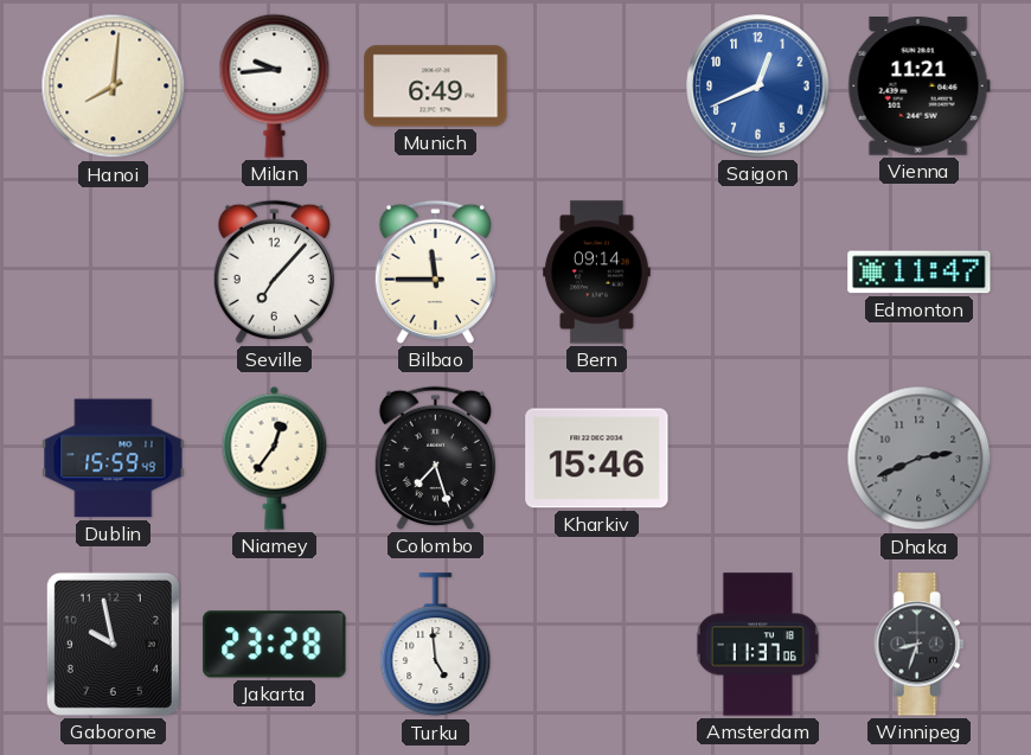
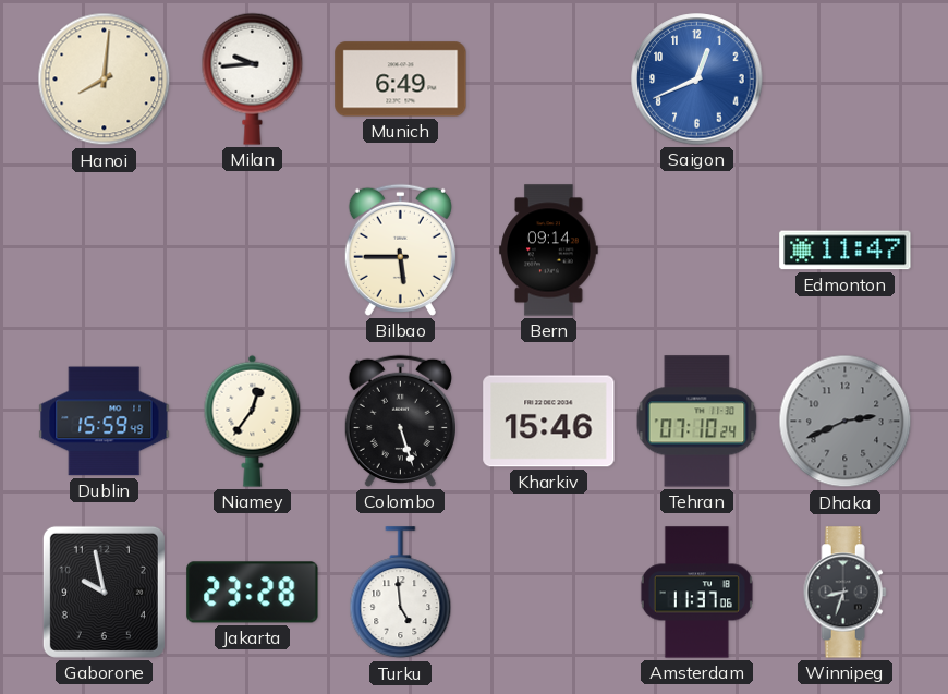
Vienna: 11:21 -> none (918, 87)
Seville: 7:07 -> none (274, 271)
Bilbao: 11:45 -> 5:45 (400, 249)
Colombo: 7:27 -> 5:27 (400, 421)
Tehran: none -> 07:10 (697, 422)
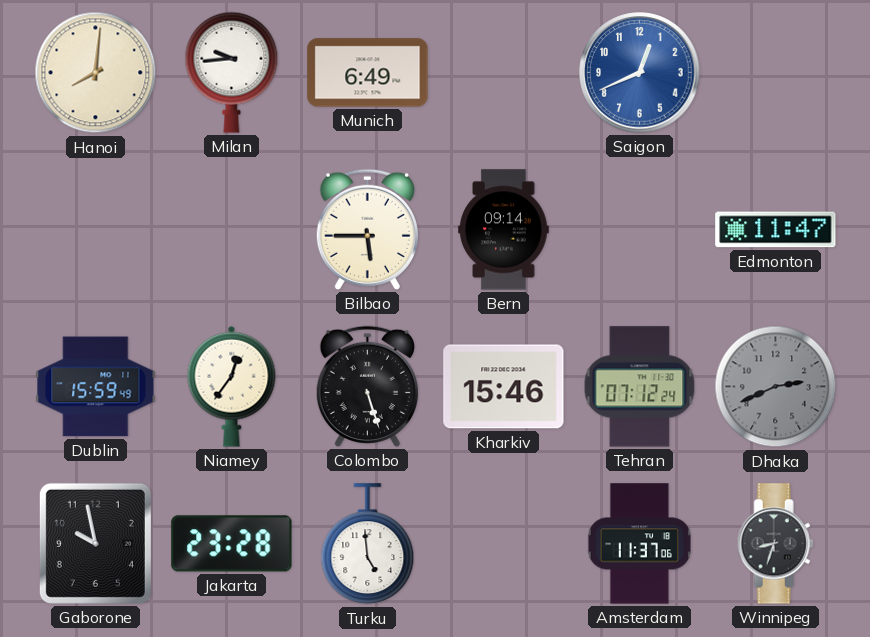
Tehran: 07:10 -> 07:12 (640, 387)
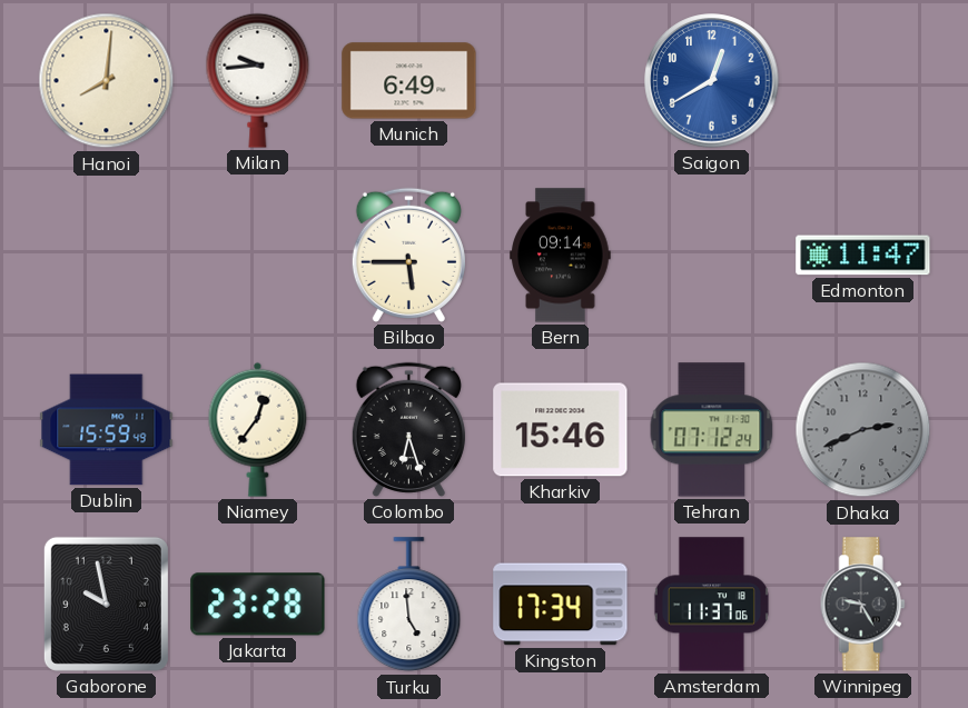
Saigon: 12:41 -> 12:40 (712, 81)
Colombo: 5:27 -> 6:27 (408, 429)
Kingston: none -> 17:34 (561, 605)
Winnipeg: 8:33 -> 9:25 (862, 605)
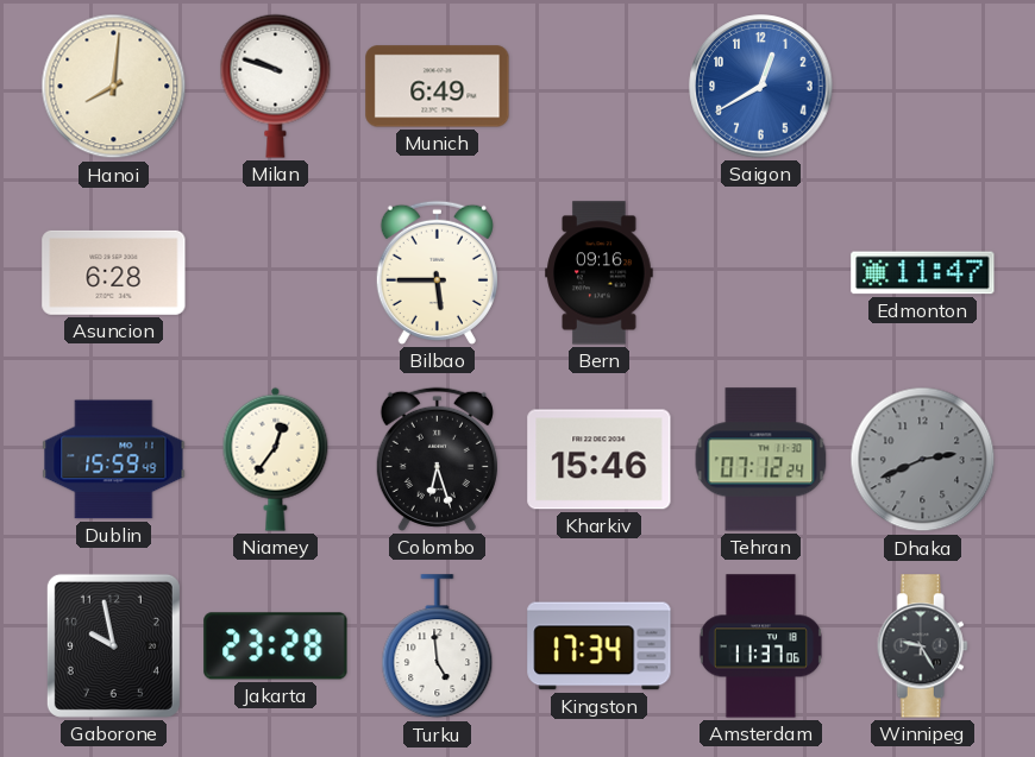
Milan: 9:44 -> 9:48 (276, 86)
Asuncion: none -> 6:28 (114, 272)
Bern: 09:14 -> 09:16 (600, 273)
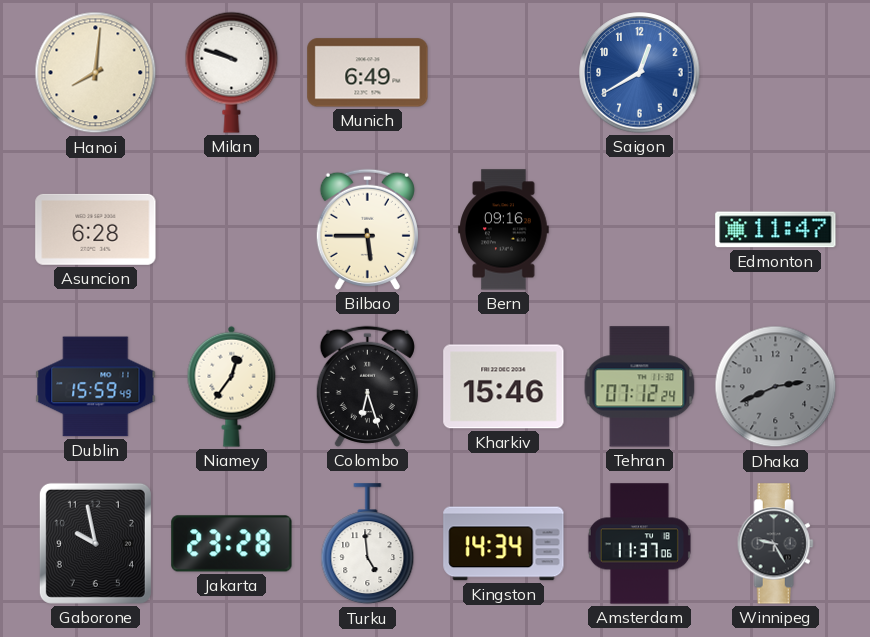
Kingston: 17:34 -> 14:34 (504, 544)
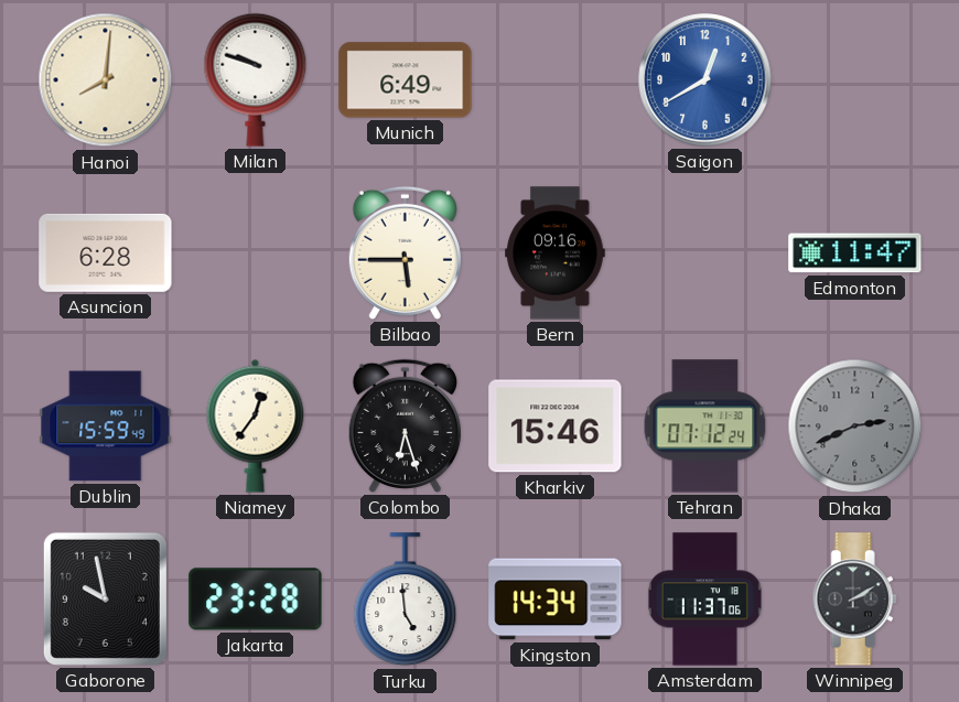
Winnipeg: 9:25 -> 2:10 (854, 600)
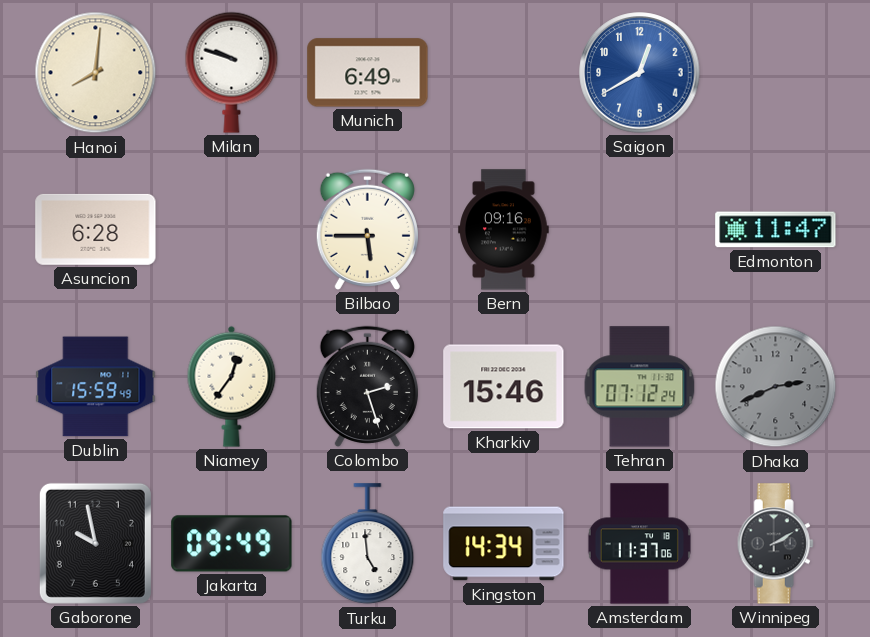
Colombo: 6:27 -> 2:27 (367, 386)
Jakarta: 23:28 -> 09:49 (232, 544)
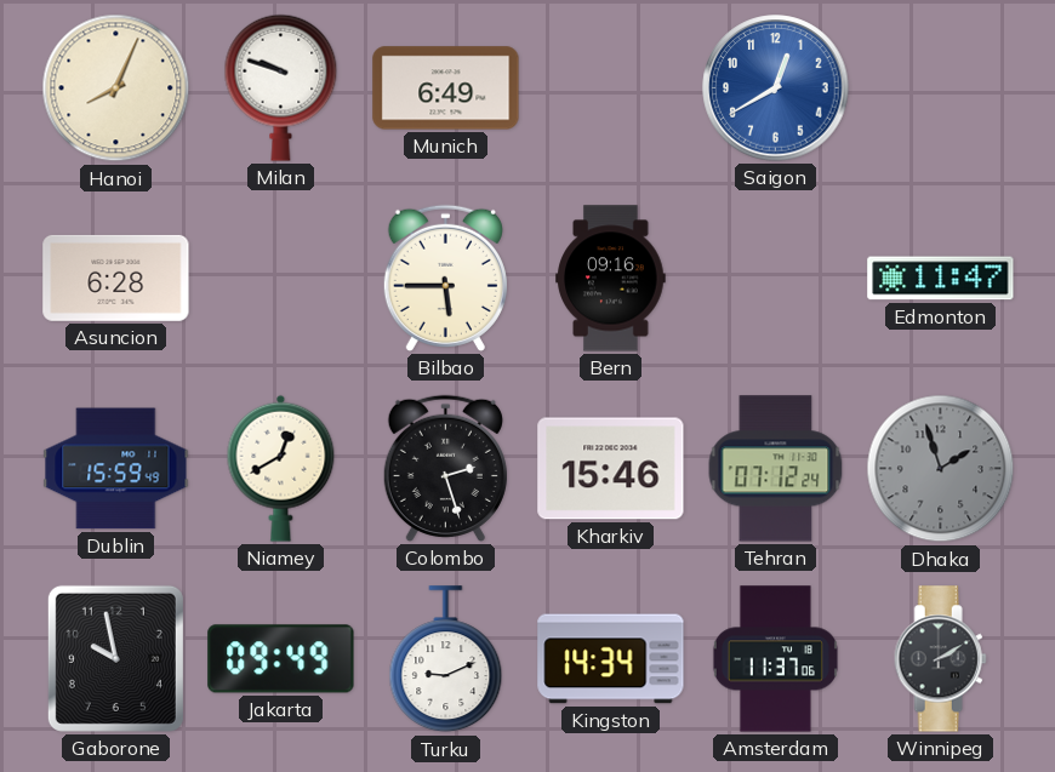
Hanoi: 8:01 -> 8:04 (116, 88)
Niamey: 12:36 -> 12:40 (281, 468)
Dhaka: 2:41 -> 1:57 (941, 469)
Turku: 4:59 -> 9:11 (446, 659)
